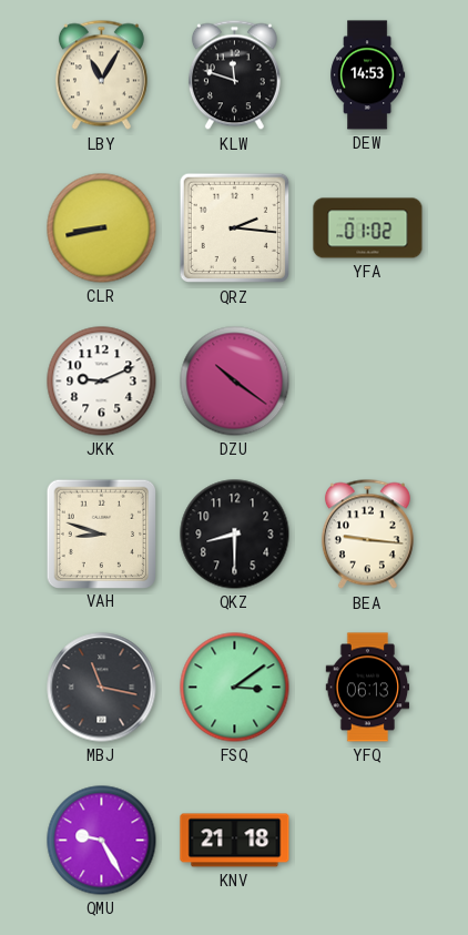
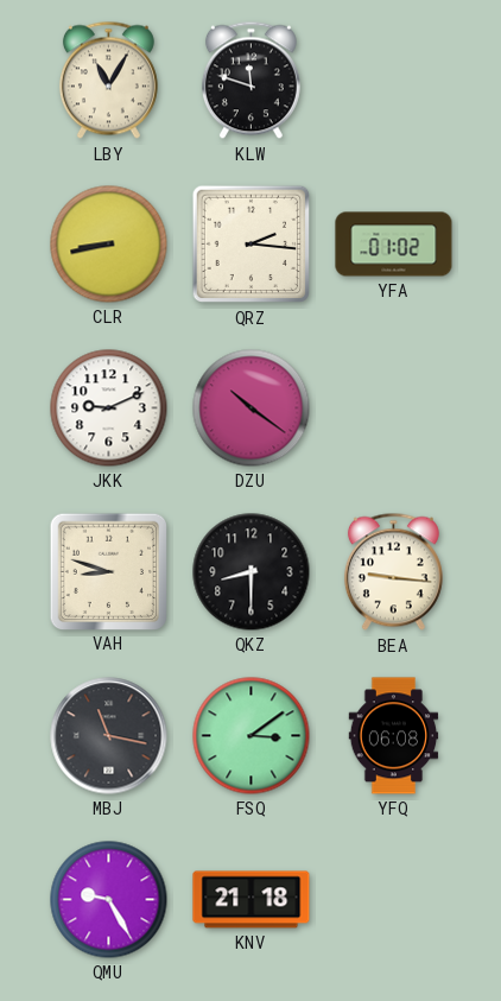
DEW: 14:53 -> none (368, 75)
YFQ: 06:13 -> 06:08 (394, 736)
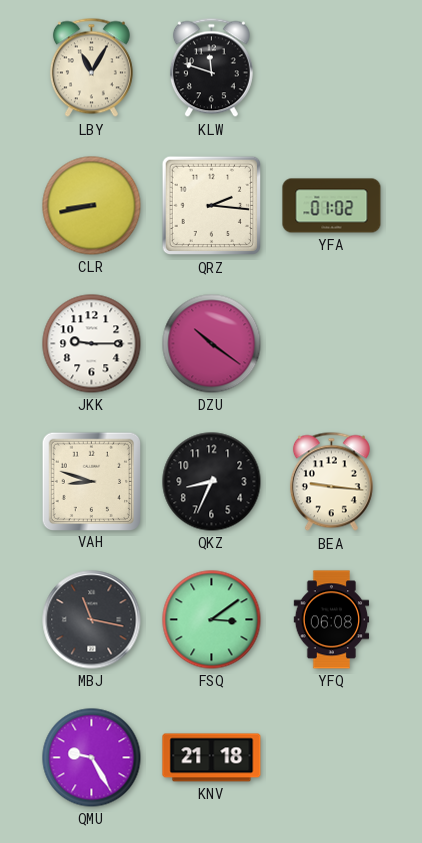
JKK: 9:11 -> 9:15 (92, 344)
QKZ: 8:30 -> 8:34 (212, 482)
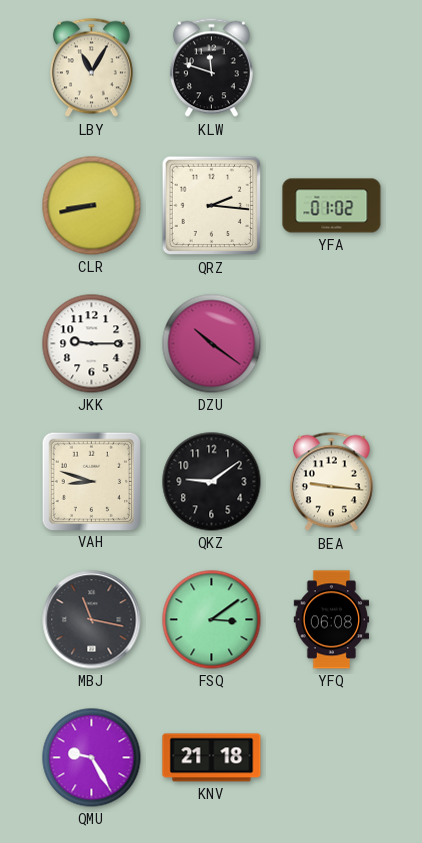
QKZ: 8:34 -> 9:09 (212, 482)
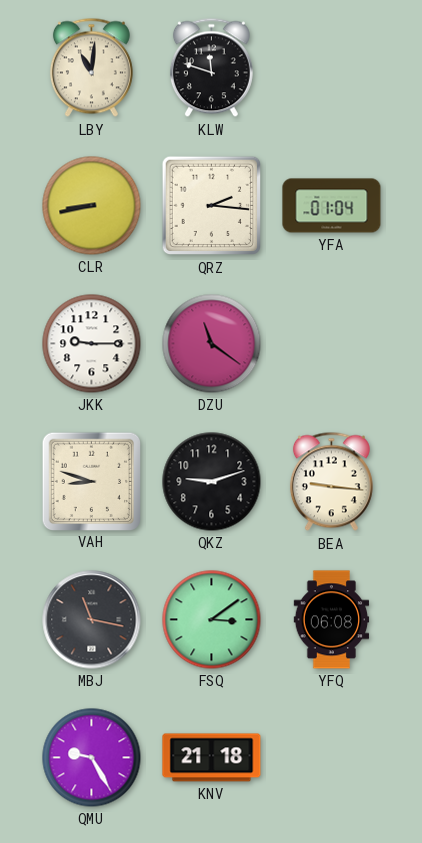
LBY: 11:05 -> 11:01 (91, 68)
YFA: 01:02 -> 01:04 (332, 206)
DZU: 10:21 -> 11:21 (212, 344)
QKZ: 9:09 -> 9:12 (212, 482)
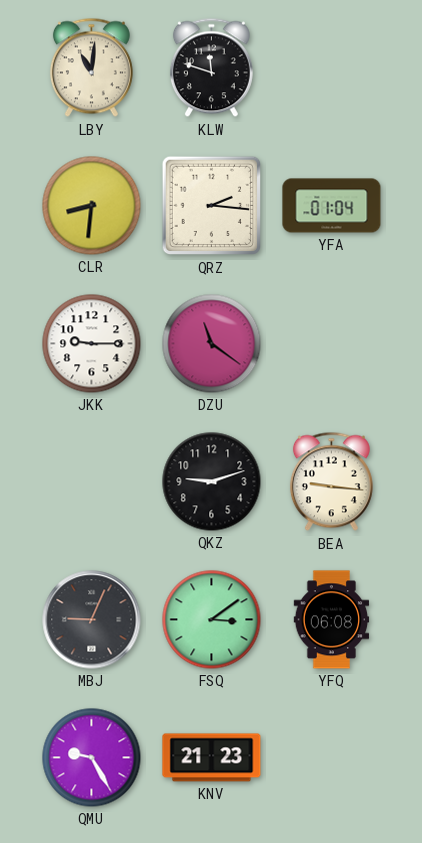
CLR: 8:43 -> 8:31 (92, 206)
VAH: 8:48 -> none (91, 481)
MBJ: 11:17 -> 9:04 (92, 620)
KNV: 21:18 -> 21:23 (212, 758)
